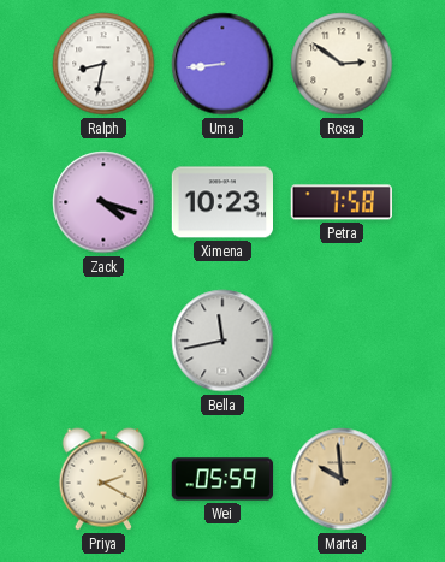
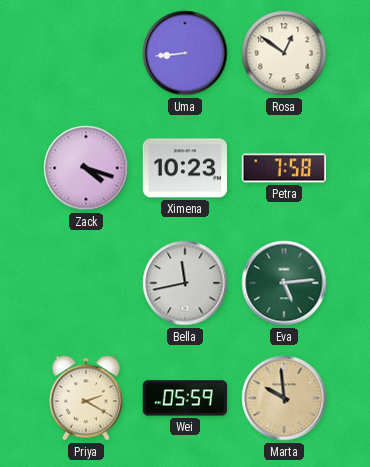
Ralph: 8:32 -> none (103, 64)
Rosa: 2:51 -> 12:51 (284, 53)
Eva: none -> 5:14 (284, 283)
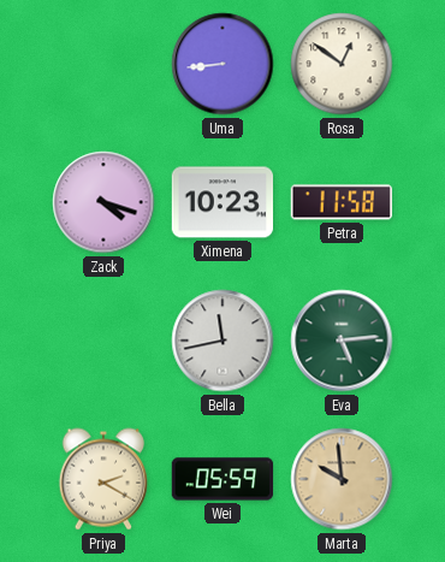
Petra: 7:58 -> 11:58 (340, 202)
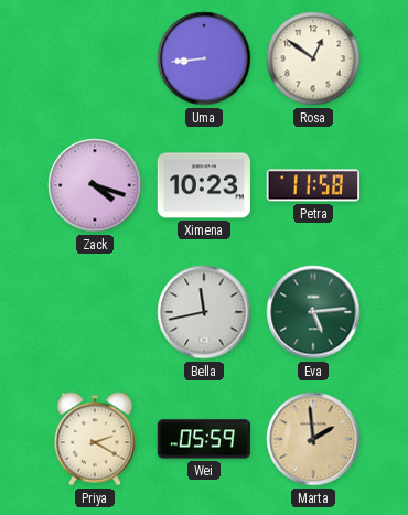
Marta: 9:59 -> 1:59 (313, 439)
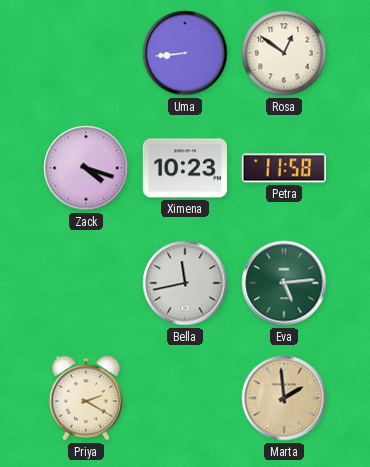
Wei: 05:59 -> none (204, 439)
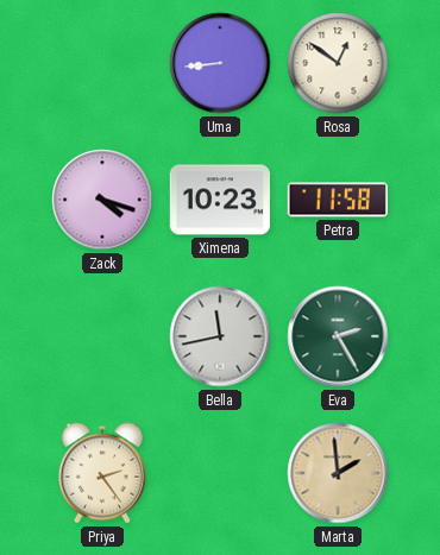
Eva: 5:14 -> 2:25 (338, 336)
Priya: 2:20 -> 2:24 (101, 473)
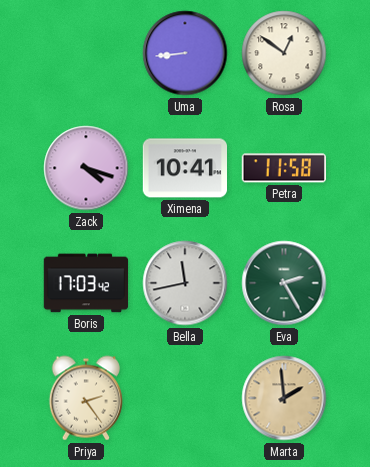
Ximena: 10:23 -> 10:41 (185, 168)
Boris: none -> 17:03 (86, 283)
